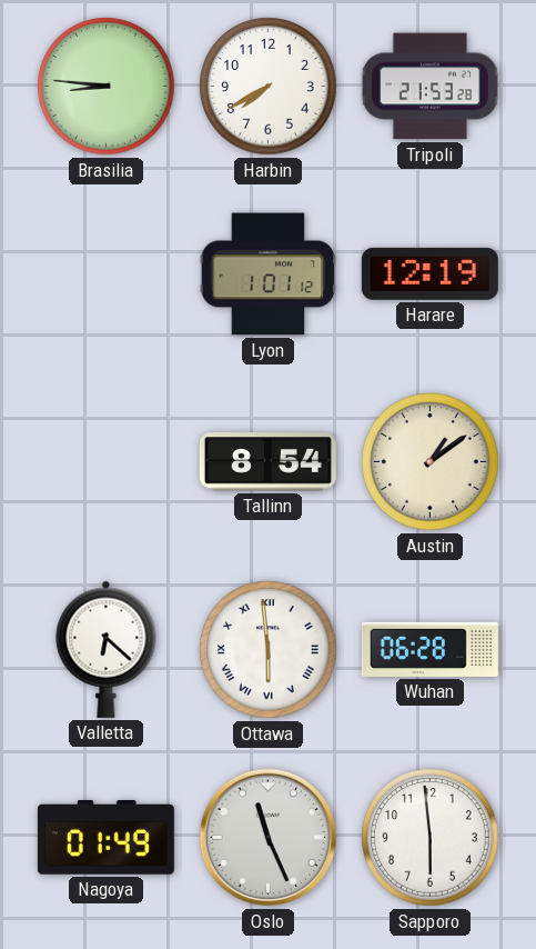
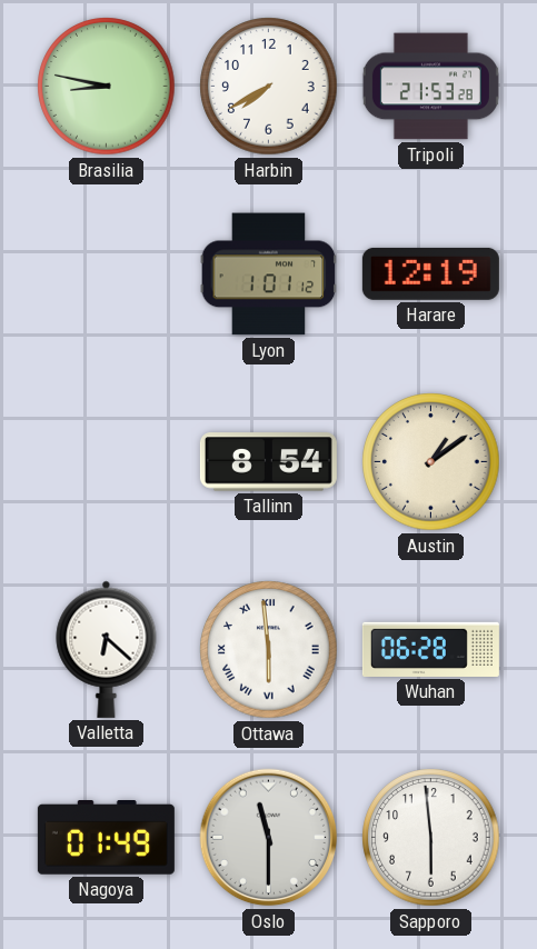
Brasilia: 8:46 -> 8:47 (107, 87)
Oslo: 11:26 -> 11:30 (269, 838)
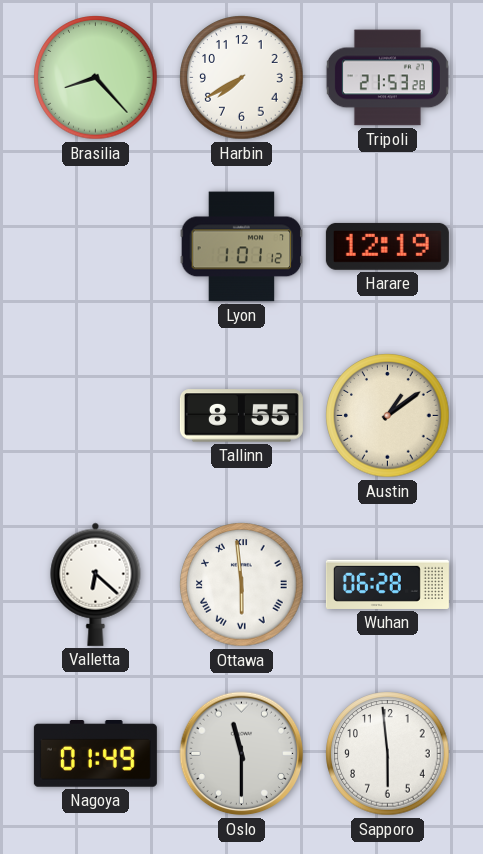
Brasilia: 8:47 -> 8:23 (96, 78)
Tallinn: 8:54 -> 8:55 (241, 416)
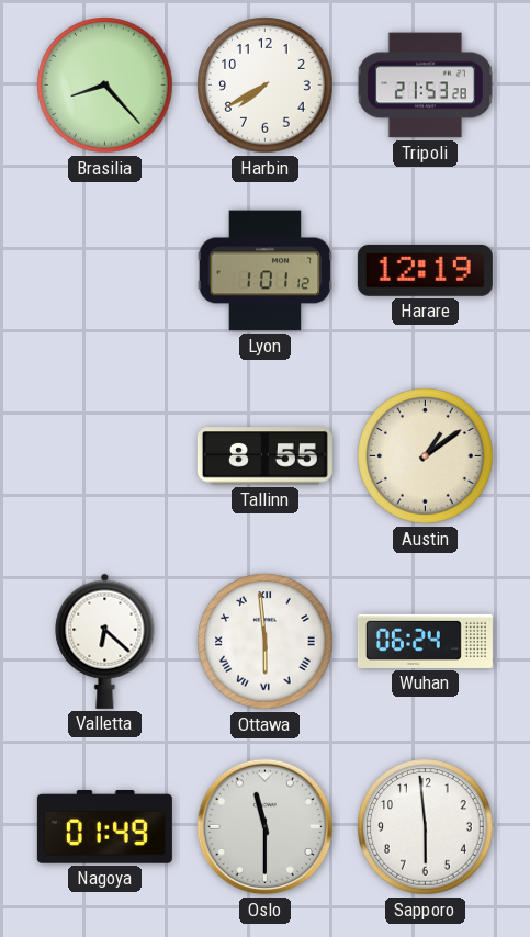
Wuhan: 06:28 -> 06:24 (425, 641)
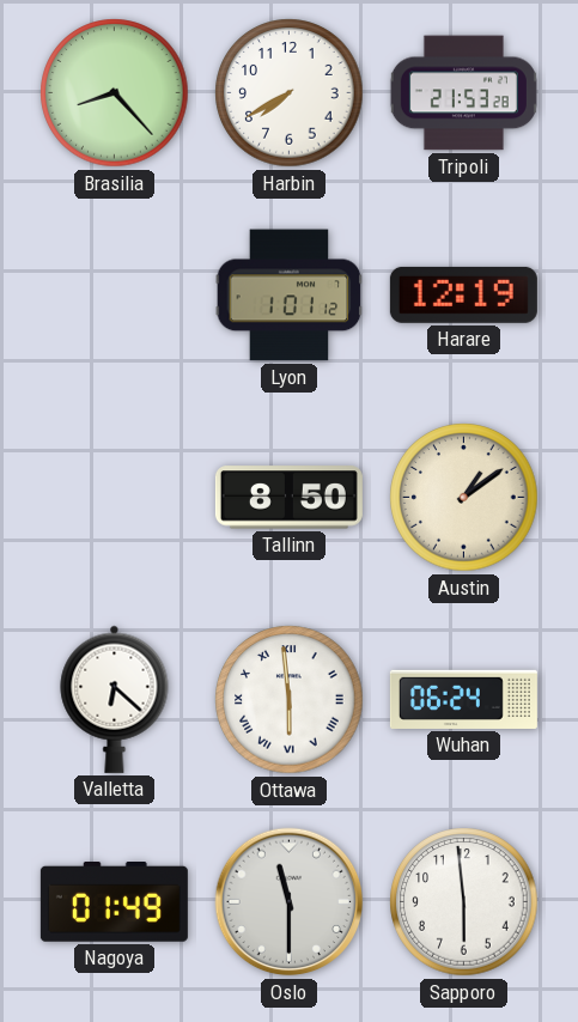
Tallinn: 8:55 -> 8:50 (288, 498)
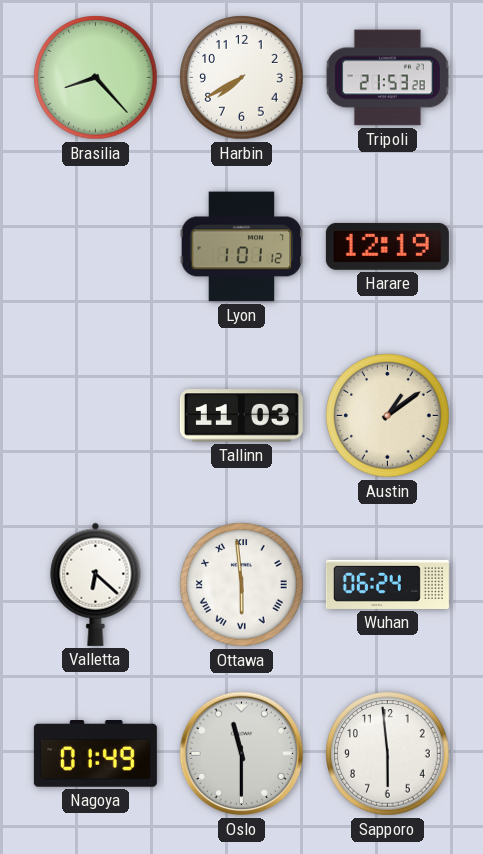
Tallinn: 8:50 -> 11:03 (241, 416)
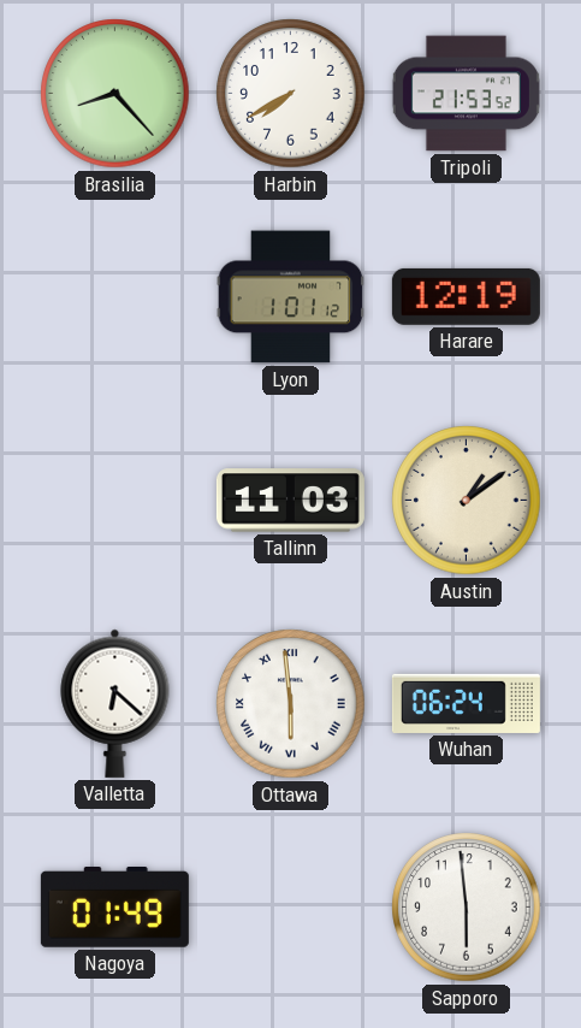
Tripoli: 21:53:28 -> 21:53:52 (466, 94)
Oslo: 11:30 -> none (242, 754)
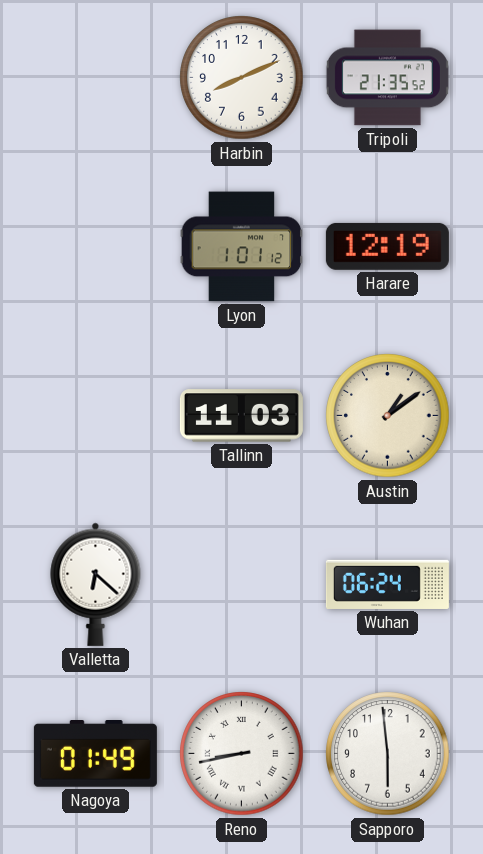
Brasilia: 8:23 -> none (115, 94)
Harbin: 7:40 -> 8:11 (242, 78)
Tripoli: 21:53 -> 21:35 (387, 78)
Ottawa: 5:59 -> none (291, 704)
Reno: none -> 8:43 (242, 754)
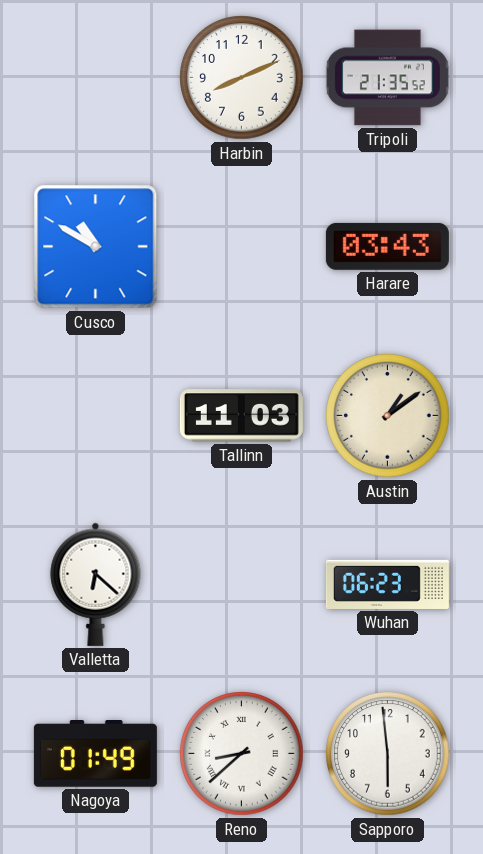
Cusco: none -> 10:50 (96, 247)
Lyon: 1:01 -> none (242, 247)
Harare: 12:19 -> 03:43 (387, 246)
Wuhan: 06:24 -> 06:23 (387, 584)
Reno: 8:43 -> 8:38 (242, 754)
